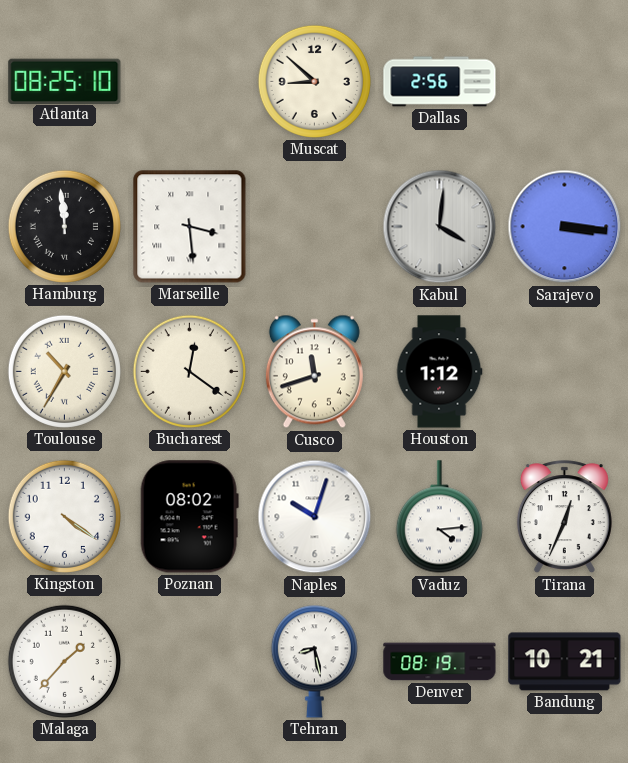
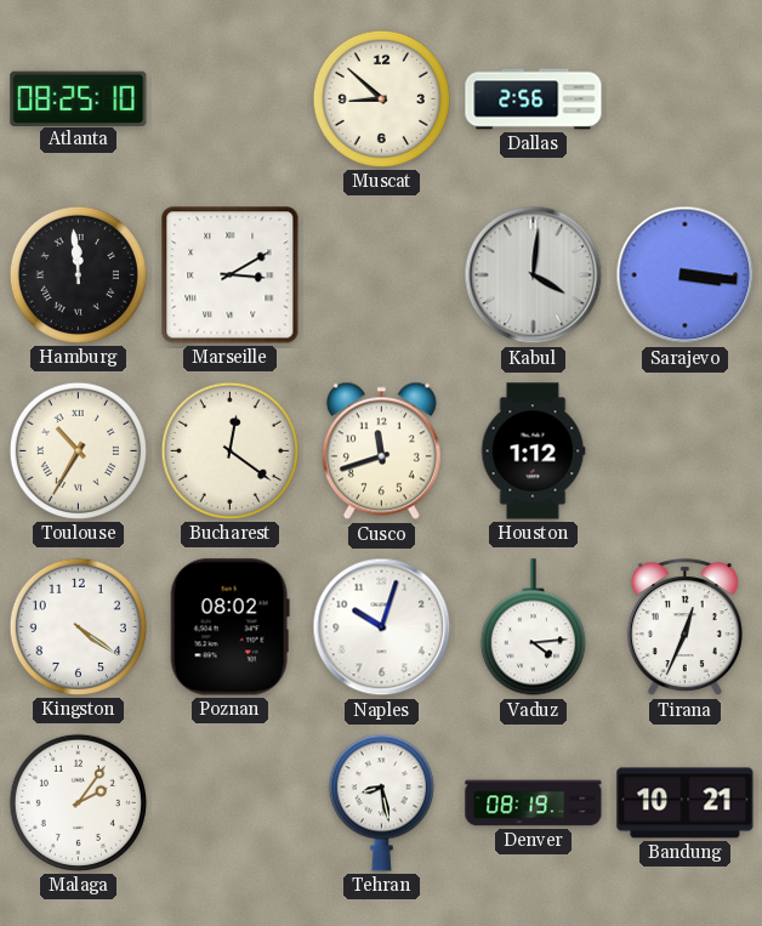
Marseille: 3:29 -> 3:10 (231, 275)
Malaga: 1:37 -> 2:06 (78, 802)
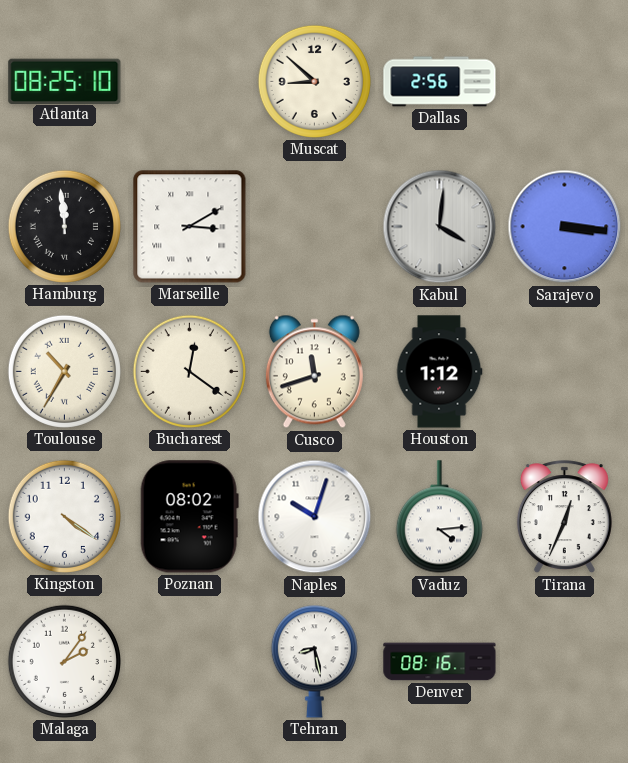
Denver: 08:19 -> 08:16 (440, 662)
Bandung: 10:21 -> none (686, 803)
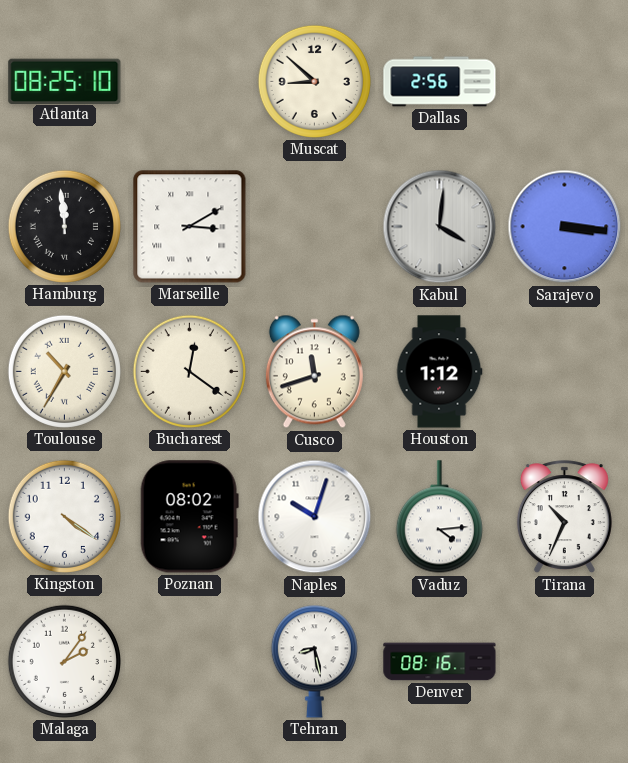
Tirana: 12:34 -> 10:34 (564, 517)
